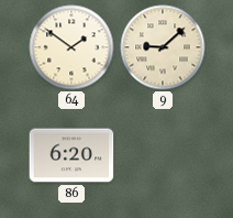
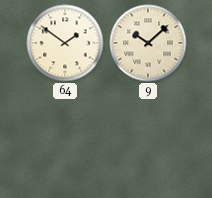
9: 9:08 -> 10:08 (148, 43)
86: 6:20 -> none (71, 155)
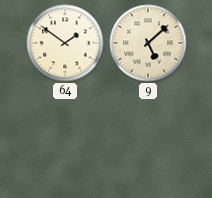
9: 10:08 -> 5:08 (148, 43)
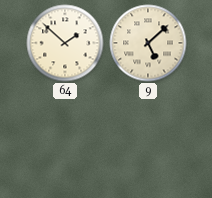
64: 1:51 -> 1:52 (65, 43)
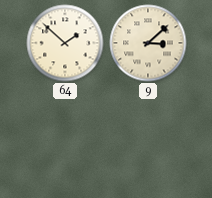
9: 5:08 -> 3:08 (148, 43)
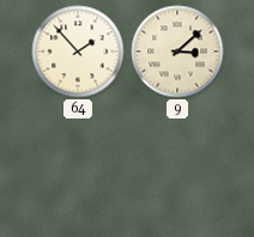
64: 1:52 -> 1:53 (78, 51)
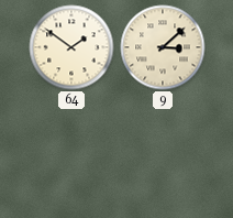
64: 1:53 -> 1:51 (71, 47)
